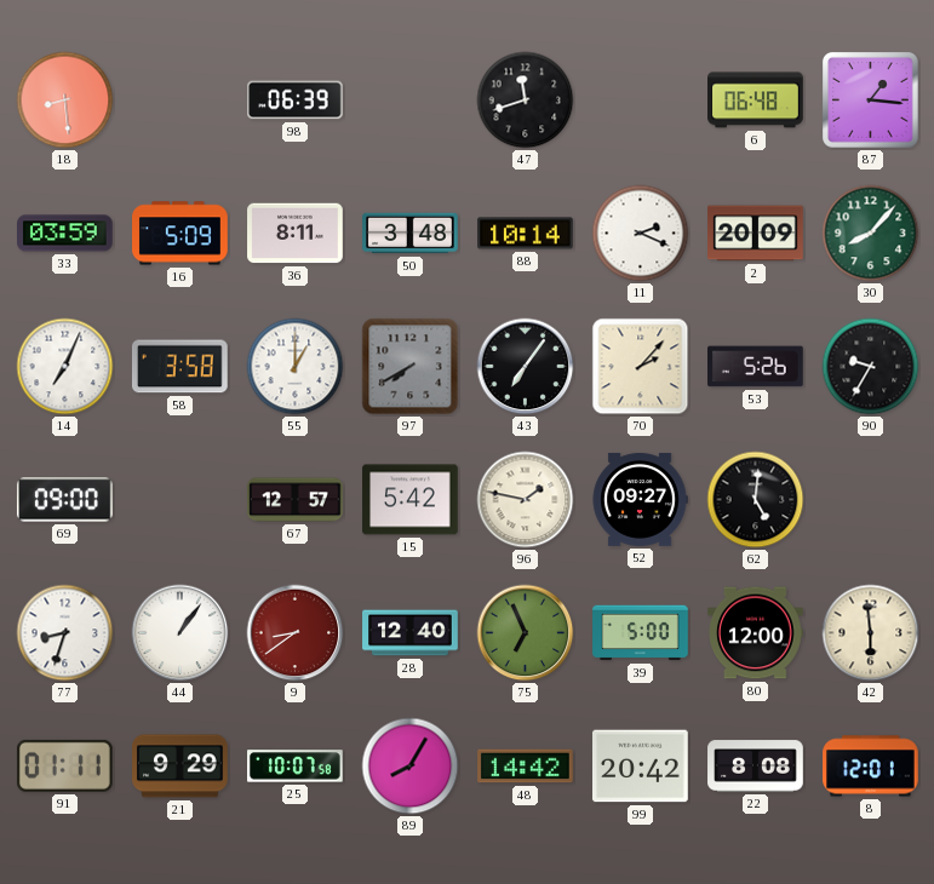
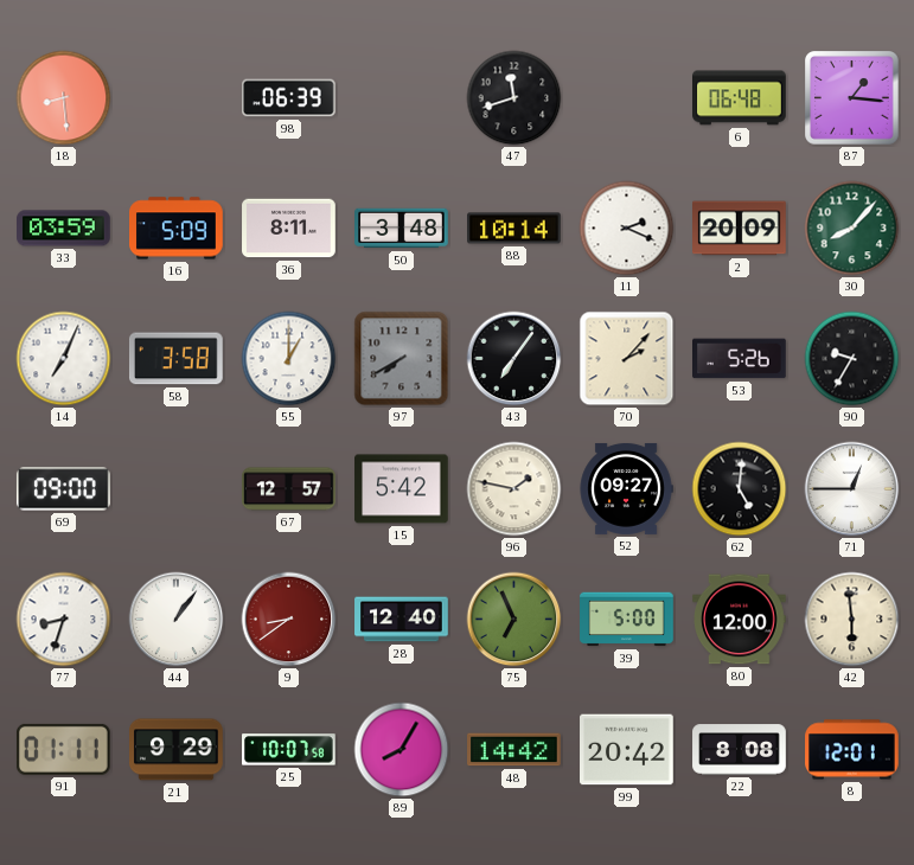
71: none -> 12:45 (852, 489)
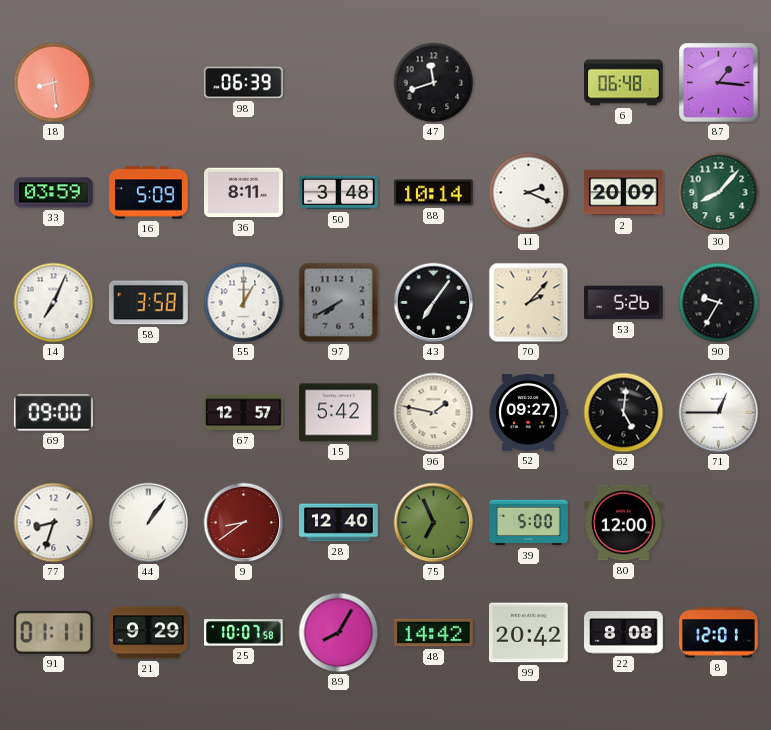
42: 5:59 -> none (852, 620)
